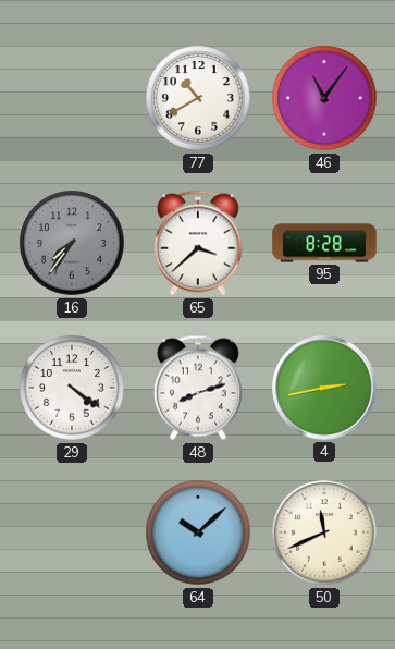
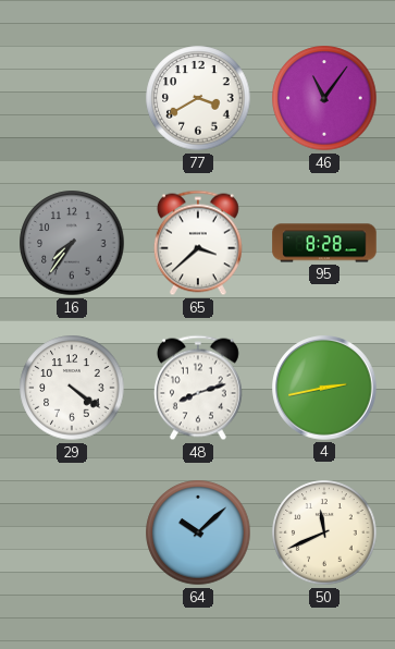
77: 10:40 -> 3:40 (198, 98)
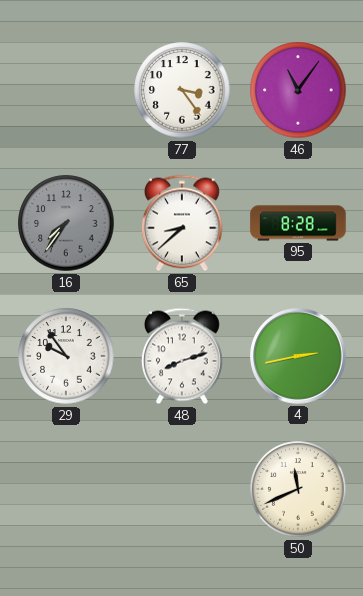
77: 3:40 -> 3:24 (182, 90)
65: 3:38 -> 8:38 (182, 223)
29: 4:21 -> 9:54 (66, 356)
64: 10:08 -> none (198, 532)
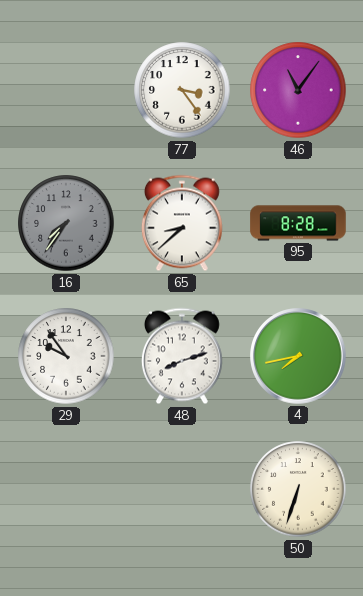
4: 2:43 -> 7:43 (298, 356)
50: 11:41 -> 6:33 (298, 489)
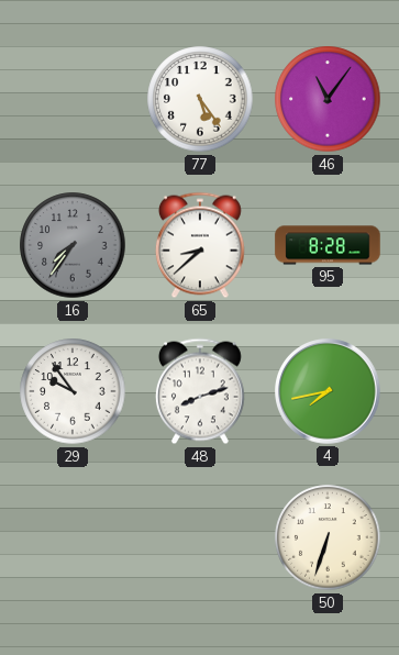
77: 3:24 -> 5:24 (200, 99)
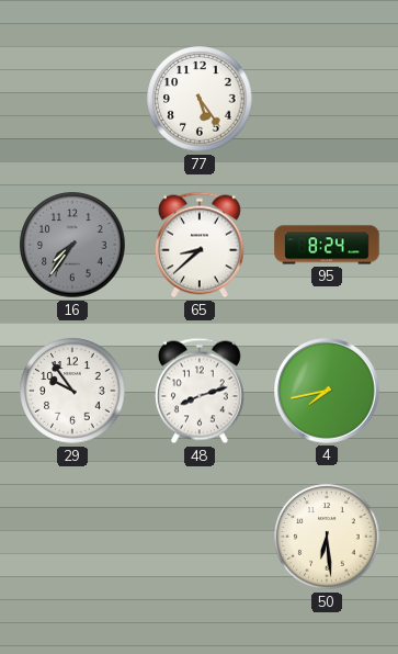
46: 11:06 -> none (328, 99)
95: 8:28 -> 8:24 (327, 245)
50: 6:33 -> 6:29 (327, 537)
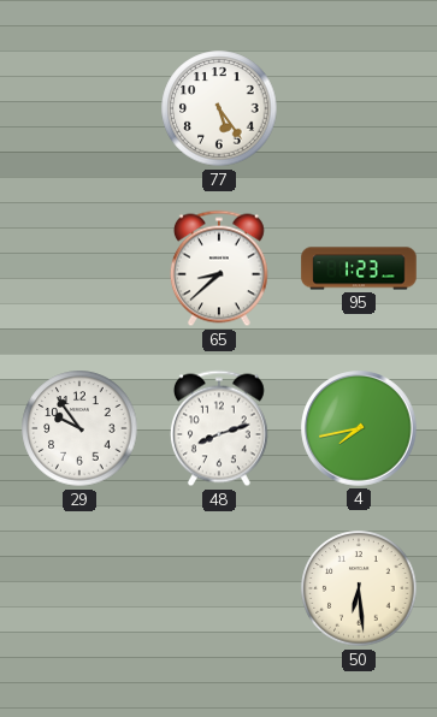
16: 7:36 -> none (72, 245)
95: 8:24 -> 1:23 (359, 268)
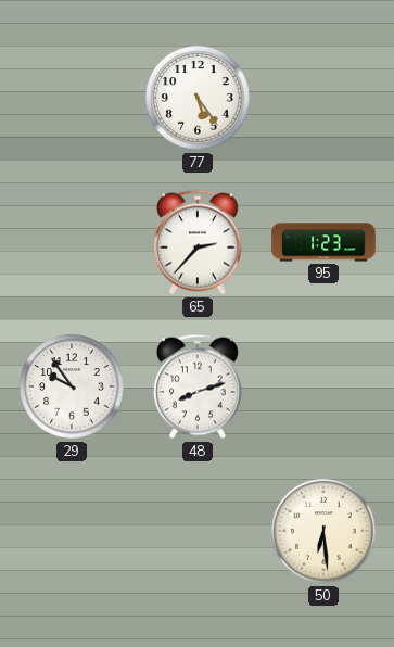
65: 8:38 -> 2:37 (198, 242)
4: 7:43 -> none (359, 428)
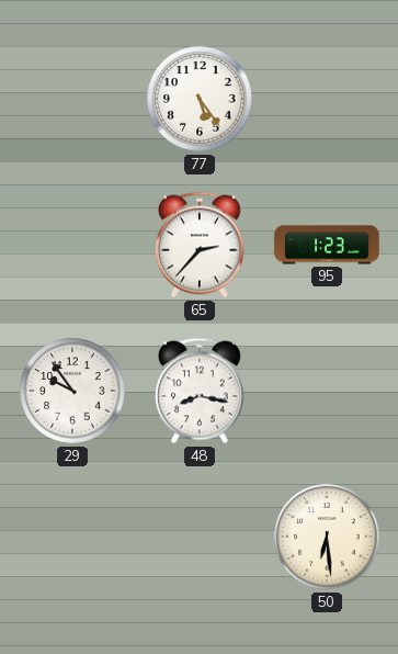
48: 8:12 -> 8:17 (200, 391)
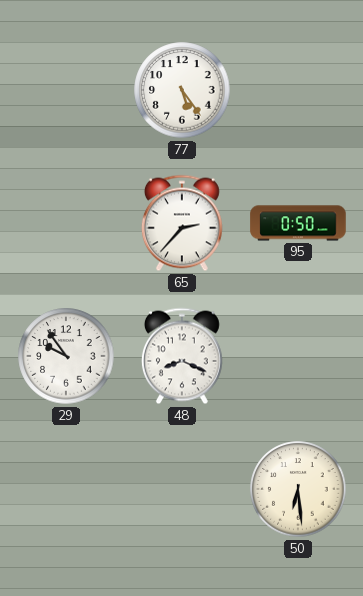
95: 1:23 -> 0:50 (298, 223)
48: 8:17 -> 8:19 (182, 356)
